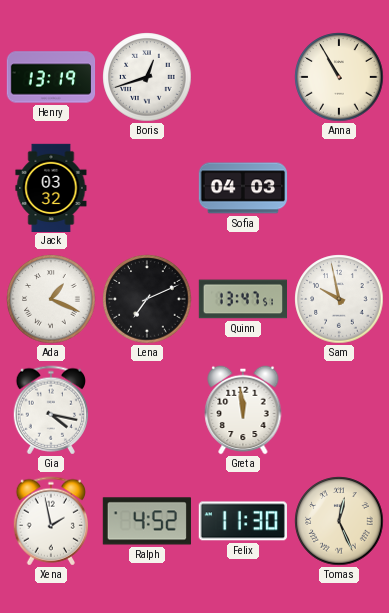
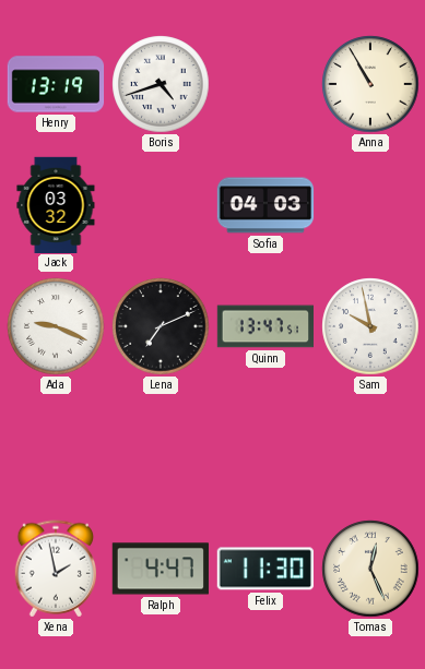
Boris: 12:42 -> 4:42 (161, 84)
Ada: 1:19 -> 9:19 (56, 326)
Gia: 4:17 -> none (50, 410)
Greta: 11:59 -> none (243, 410)
Ralph: 4:52 -> 4:47 (161, 569)
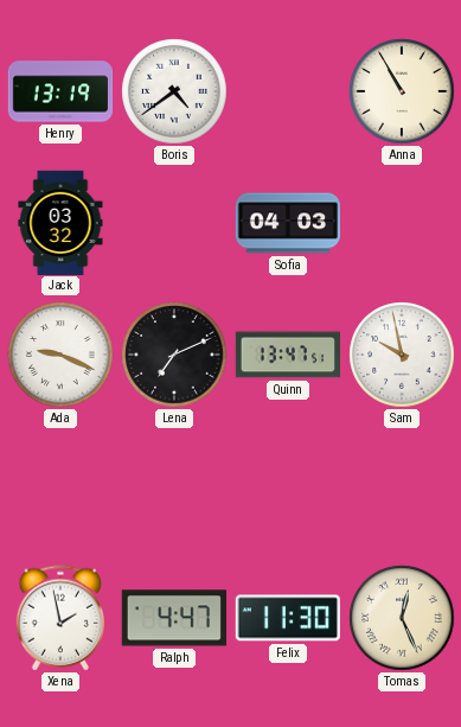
Boris: 4:42 -> 4:39 (174, 91)
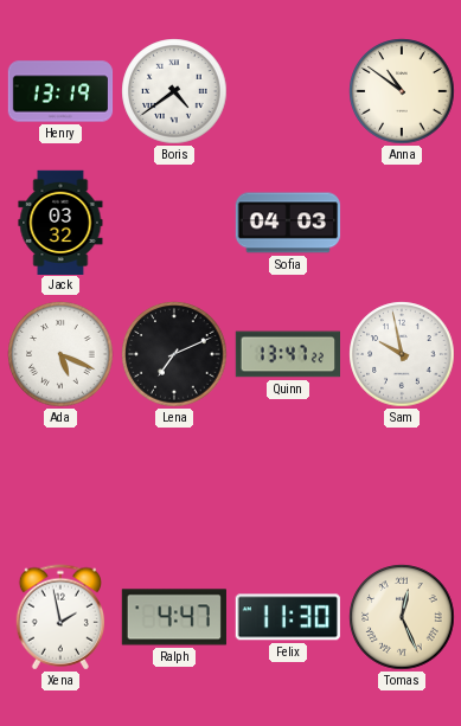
Anna: 10:55 -> 10:51 (402, 91)
Ada: 9:19 -> 5:19 (60, 354)
Quinn: 13:47:51 -> 13:47:22 (287, 354)
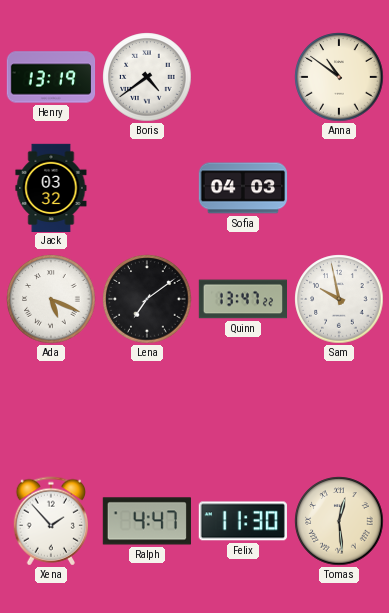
Lena: 7:11 -> 7:09 (147, 299)
Xena: 1:58 -> 1:53 (50, 521)
Tomas: 12:26 -> 12:29 (339, 521)
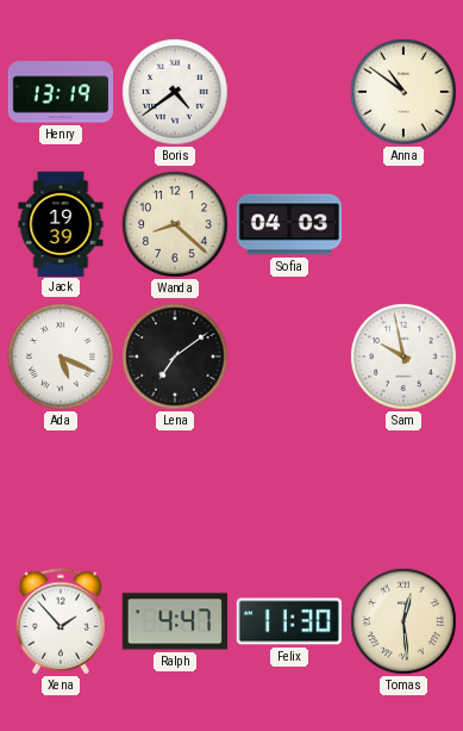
Jack: 03:32 -> 19:39 (61, 223)
Wanda: none -> 8:22 (175, 224)
Quinn: 13:47 -> none (242, 299)
